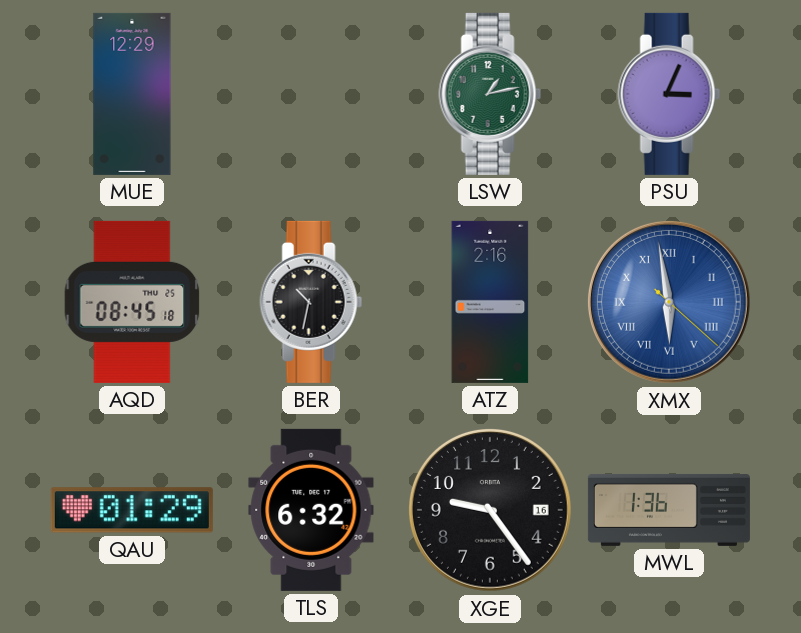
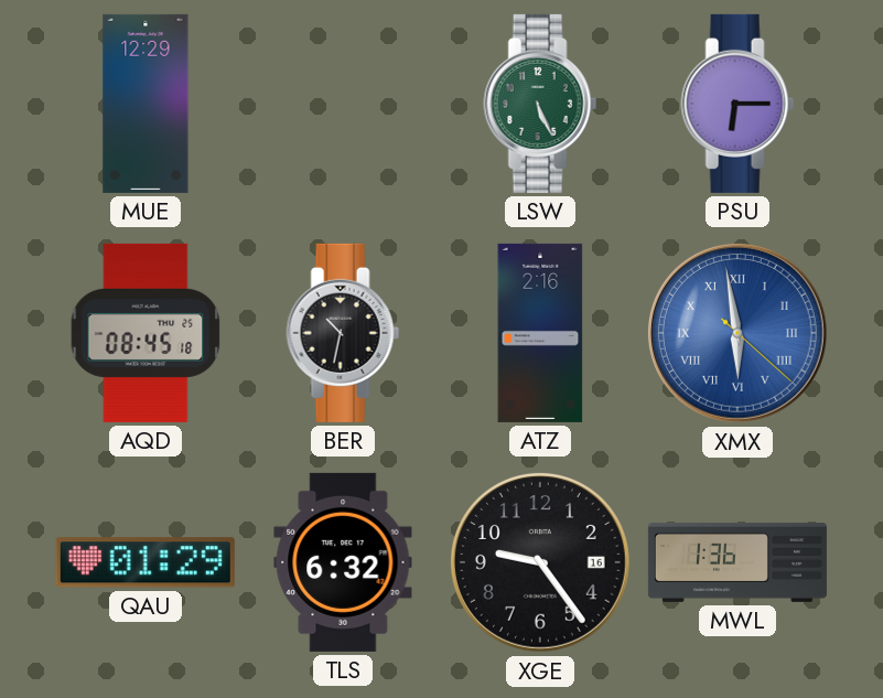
LSW: 1:13 -> 5:26 (540, 104)
PSU: 3:04 -> 6:15 (737, 104)
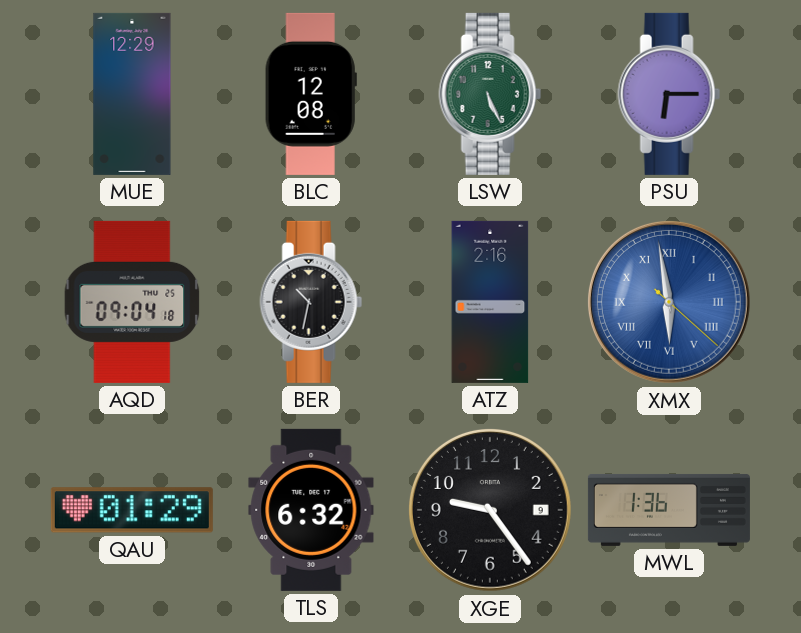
BLC: none -> 12:08 (311, 94)
AQD: 08:45 -> 09:04 (132, 302)
XGE date: 16 -> 9 (490, 510)
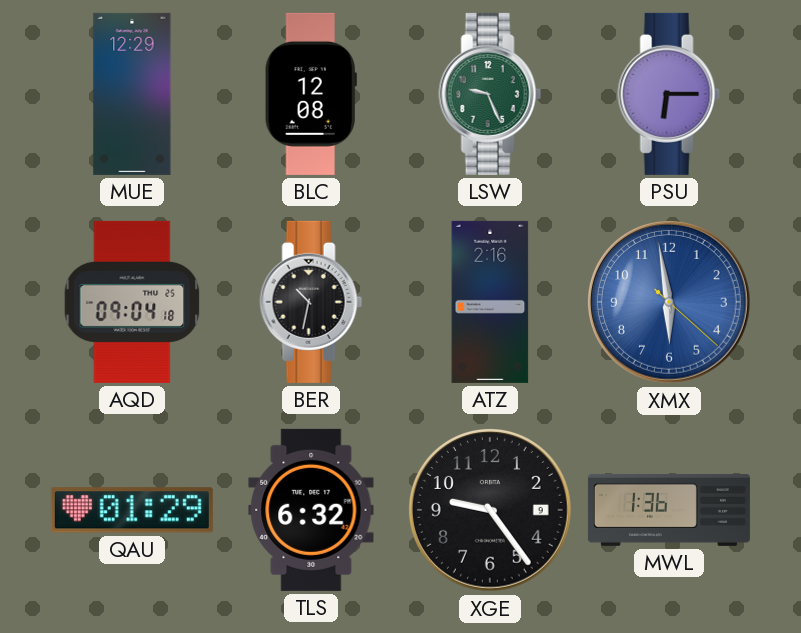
LSW: 5:26 -> 9:26 (490, 94)
XMX numerals: Roman -> Arabic (669, 302)
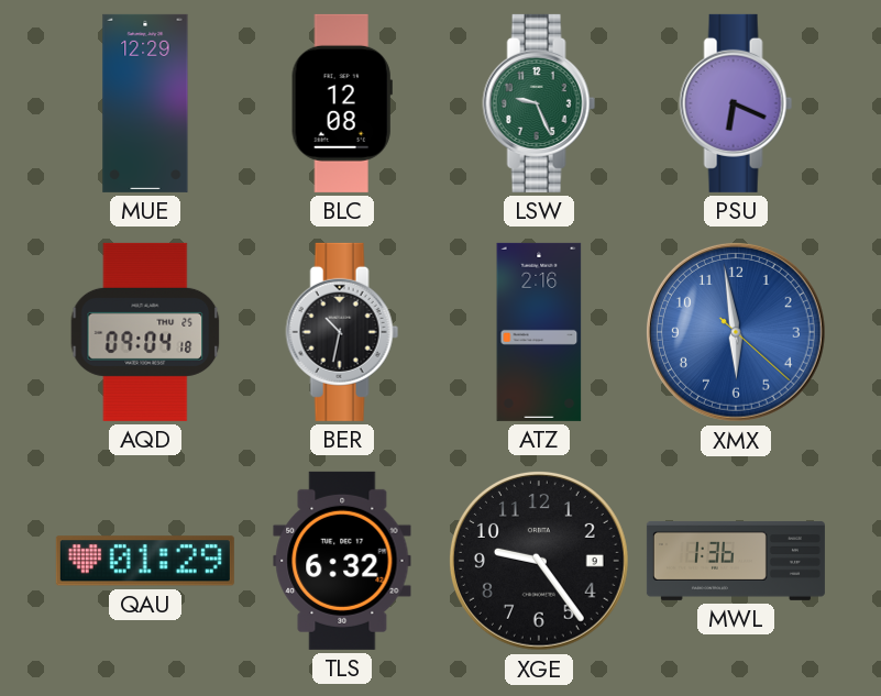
PSU: 6:15 -> 6:19 (736, 103)
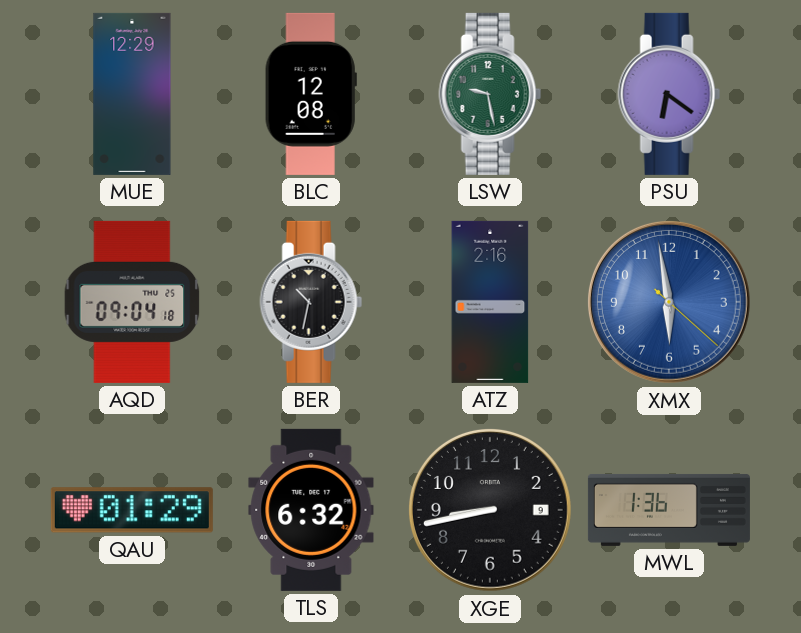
LSW: 9:26 -> 9:28 (490, 94)
PSU: 6:19 -> 6:21 (669, 94)
XGE: 9:24 -> 8:43 (490, 510)
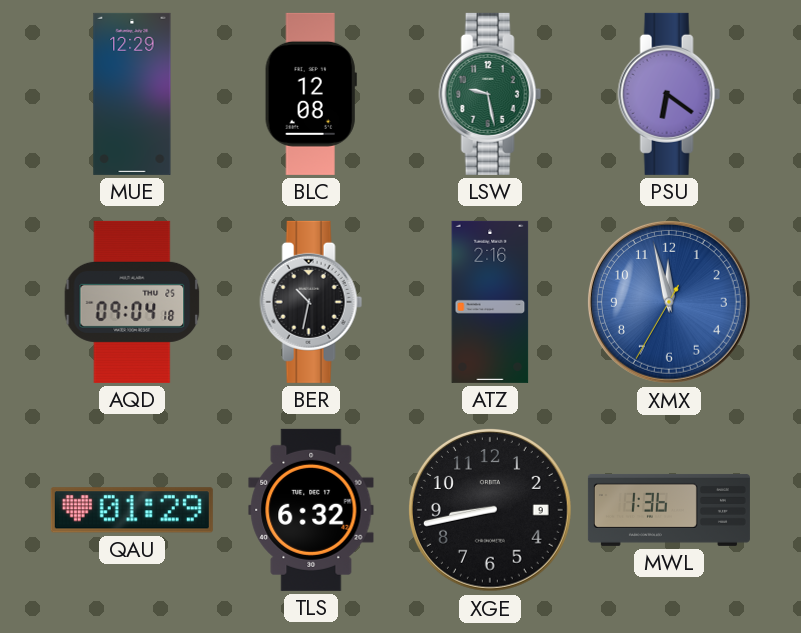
XMX: 5:58 -> 11:57 (669, 302)
